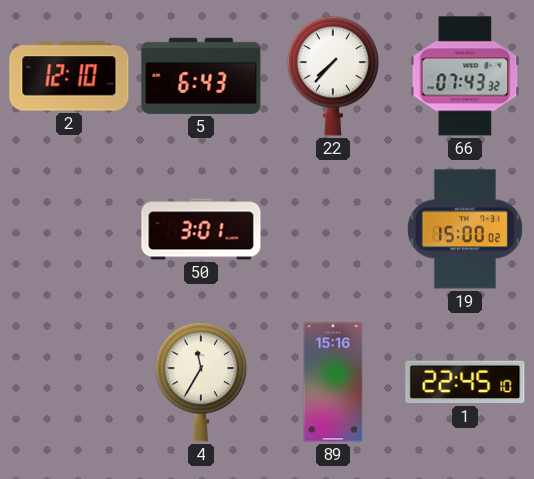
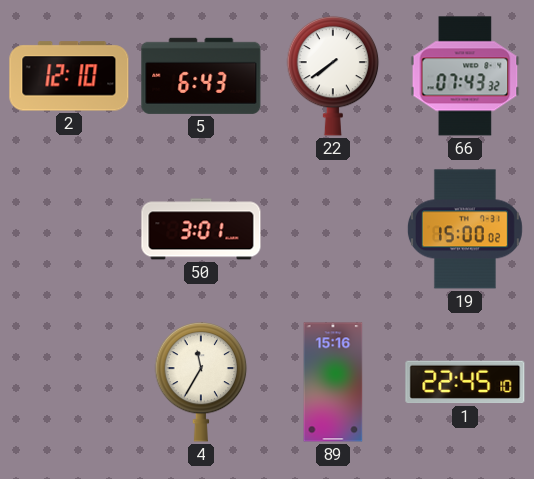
22: 7:37 -> 7:39 (333, 76)
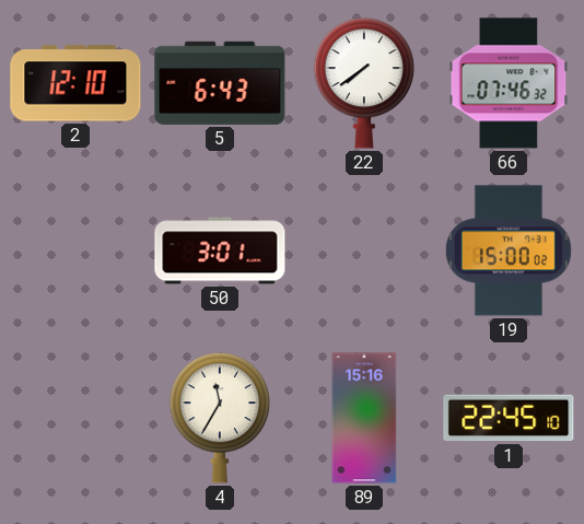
66: 07:43 -> 07:46 (509, 83)
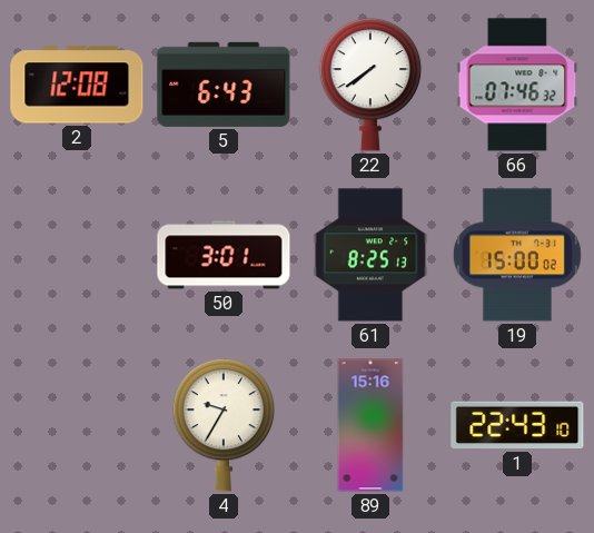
2: 12:10 -> 12:08 (77, 85)
61: none -> 8:25 (370, 255)
4: 11:35 -> 9:35 (224, 425)
1: 22:45 -> 22:43 (517, 425)
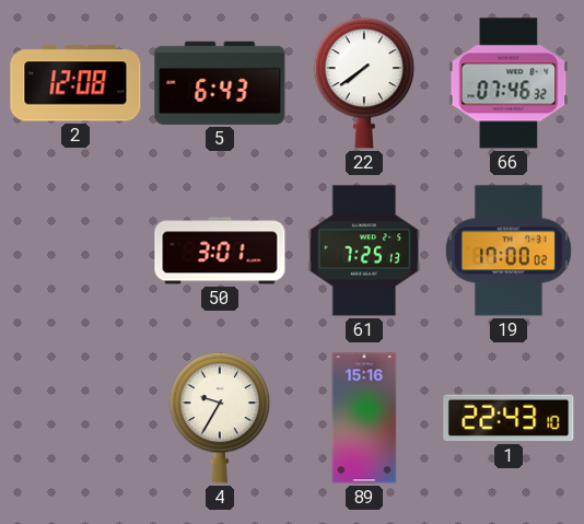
61: 8:25 -> 7:25 (364, 251)
19: 15:00 -> 17:00 (509, 251)
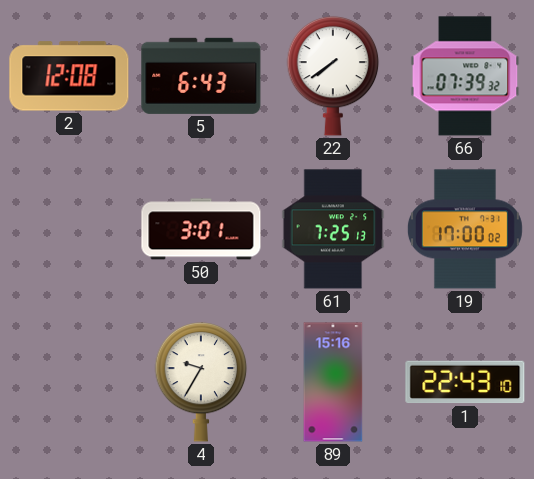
66: 07:46 -> 07:39 (465, 76)
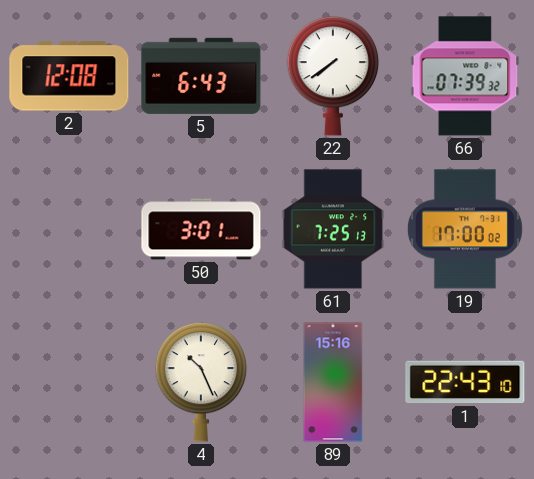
4: 9:35 -> 10:26 (201, 382)
